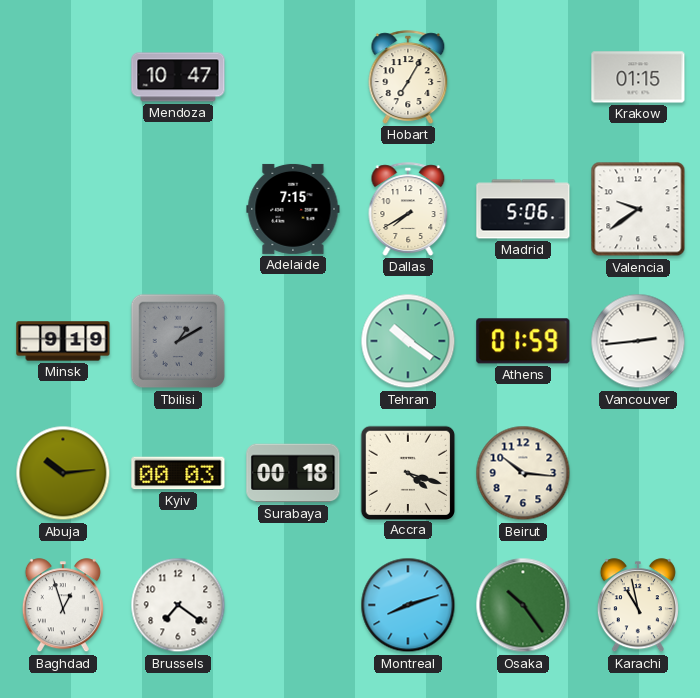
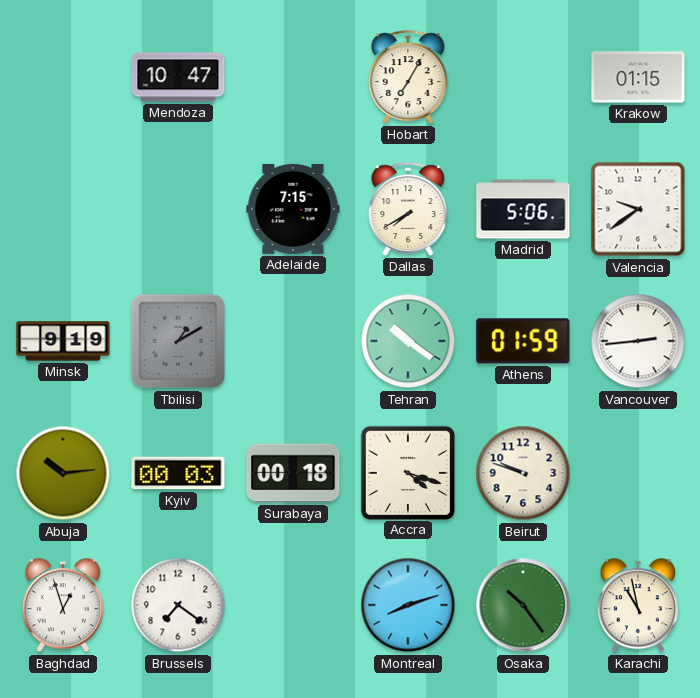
Beirut: 10:16 -> 9:48 (523, 473)
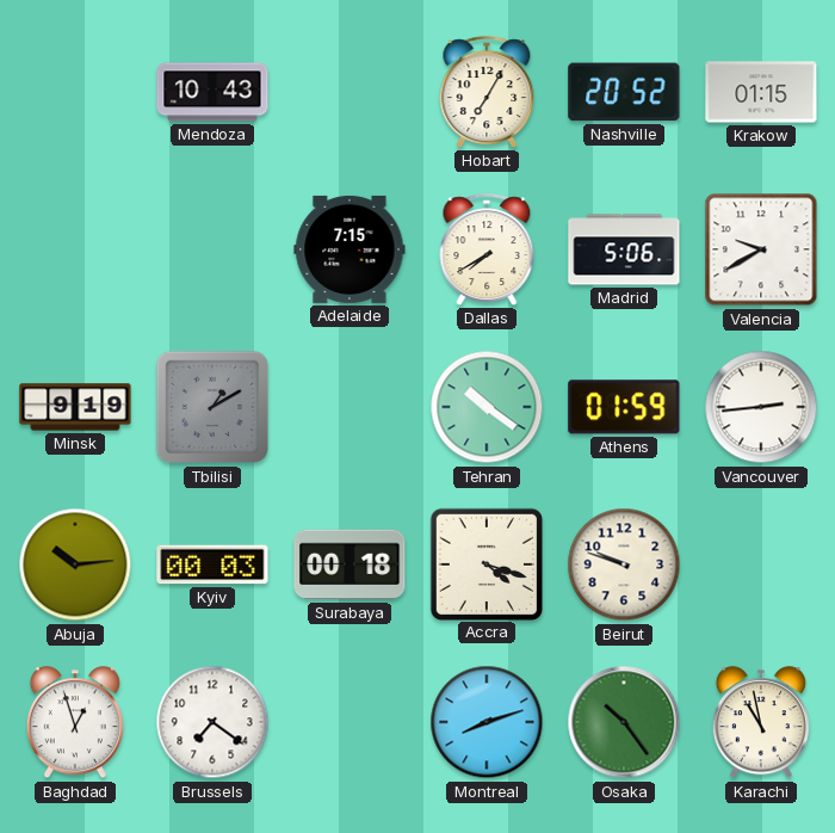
Mendoza: 10:47 -> 10:43 (212, 92)
Nashville: none -> 20:52 (624, 92)
Valencia: 9:39 -> 9:40 (761, 249)
